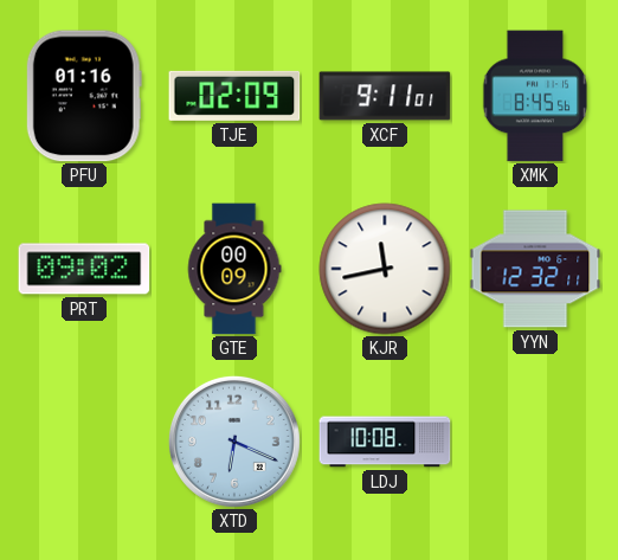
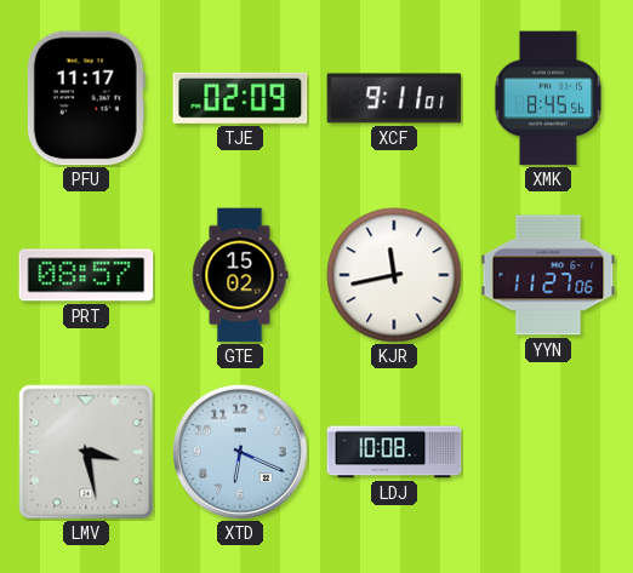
PFU: 01:16 -> 11:17 (86, 98)
PRT: 09:02 -> 08:57 (86, 275)
GTE: 00:09 -> 15:02 (240, 275)
YYN: 12:32 -> 11:27 (548, 275)
LMV: none -> 3:28 (86, 452)
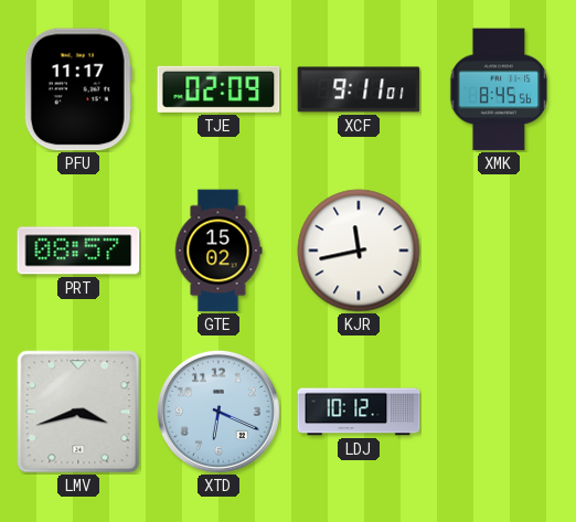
YYN: 11:27 -> none (548, 275)
LMV: 3:28 -> 3:42 (78, 412)
LDJ: 10:08 -> 10:12 (359, 412)
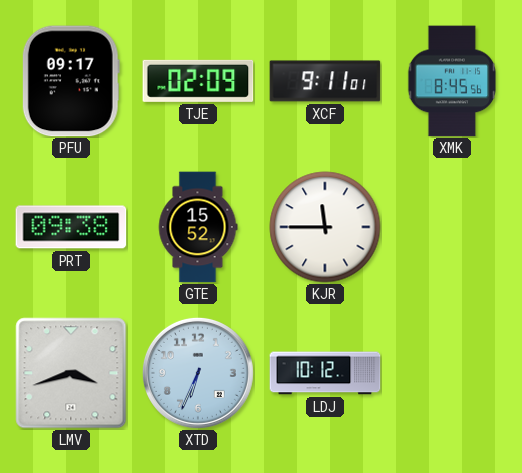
PFU: 11:17 -> 09:17 (71, 81)
PRT: 08:57 -> 09:38 (71, 227)
GTE: 15:02 -> 15:52 (198, 227)
KJR: 11:43 -> 11:45 (325, 227)
XTD: 6:19 -> 6:34 (198, 373)
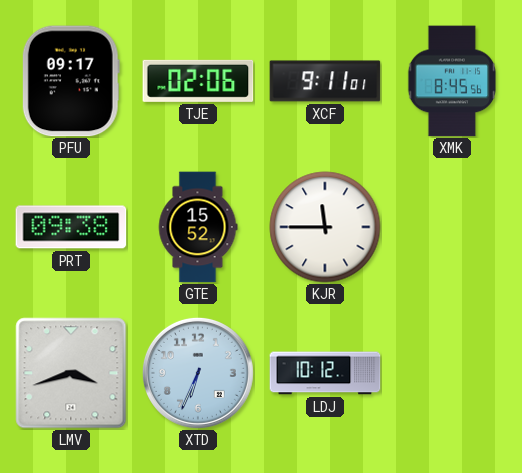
TJE: 02:09 -> 02:06 (198, 81)
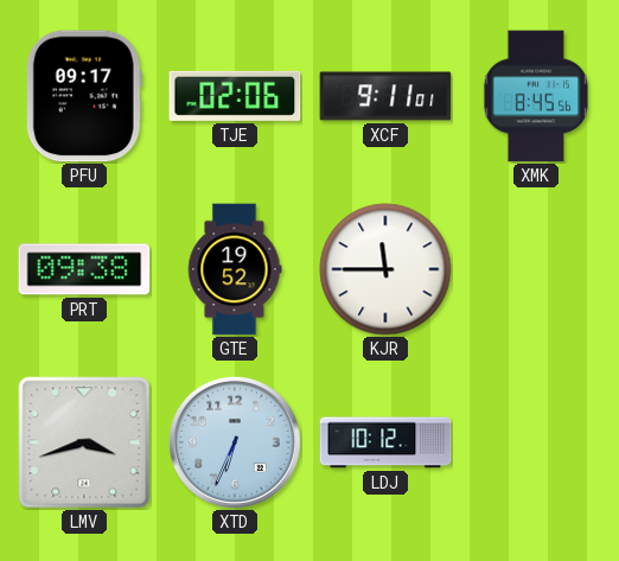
GTE: 15:52 -> 19:52 (235, 269)
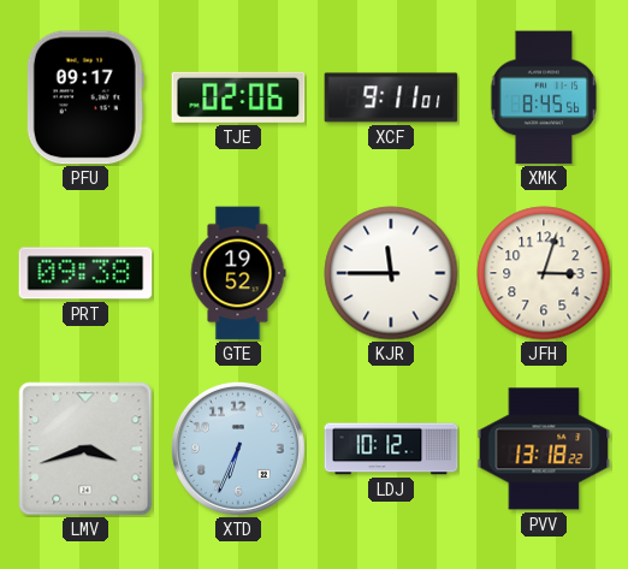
JFH: none -> 3:03 (544, 273)
PVV: none -> 13:18 (544, 449)
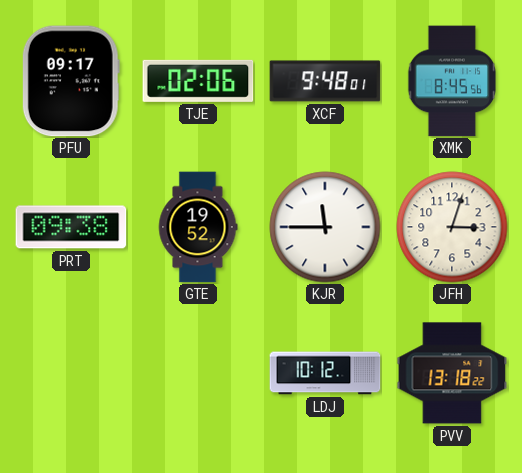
XCF: 9:11 -> 9:48 (325, 81)
LMV: 3:42 -> none (85, 449)
XTD: 6:34 -> none (238, 449)
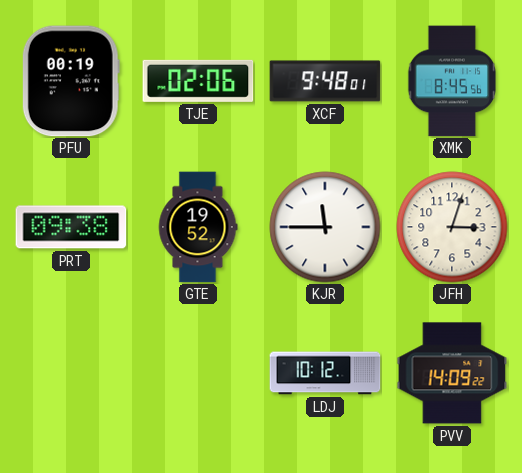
PFU: 09:17 -> 00:19 (71, 81)
PVV: 13:18 -> 14:09 (452, 373)
